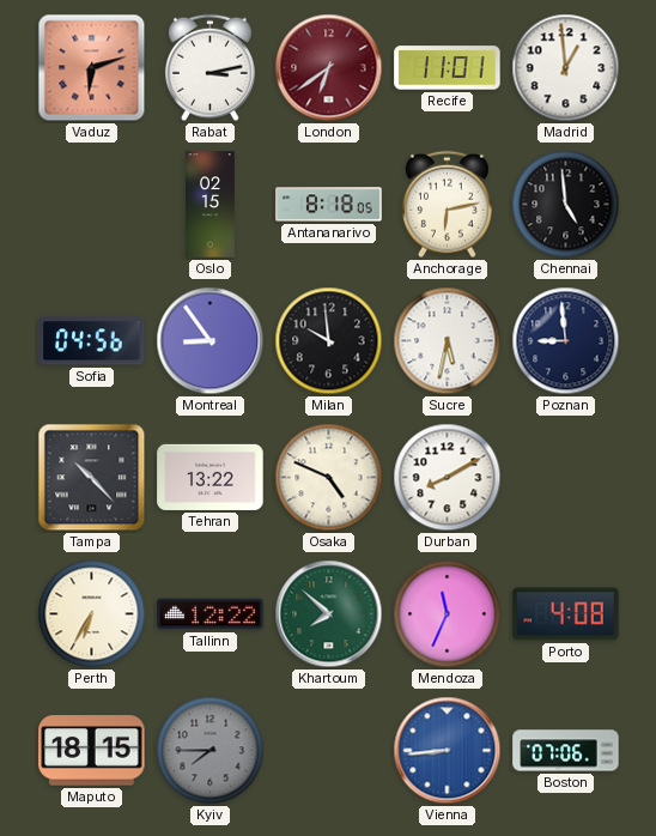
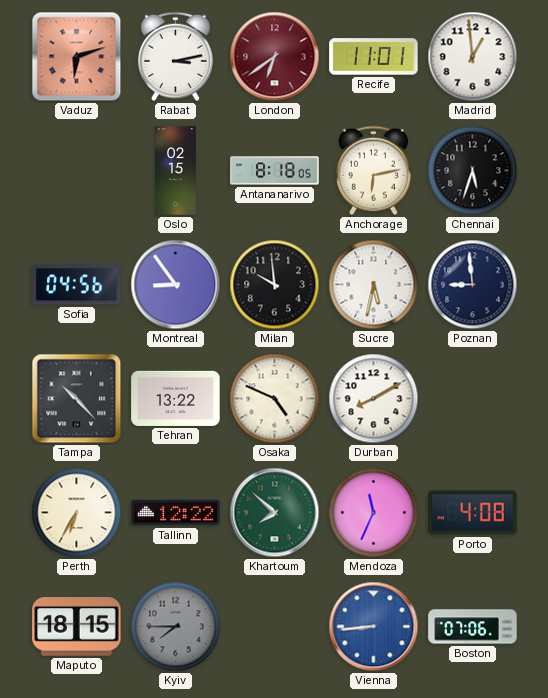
Chennai: 4:59 -> 5:33 (473, 171)
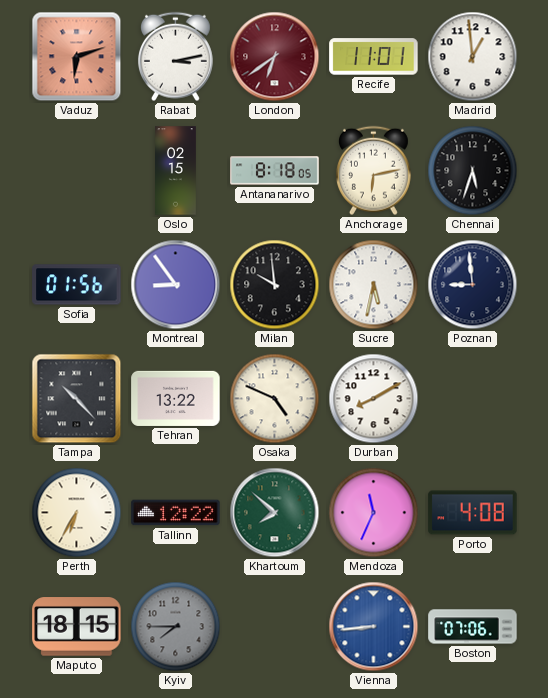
Sofia: 04:56 -> 01:56 (77, 285)
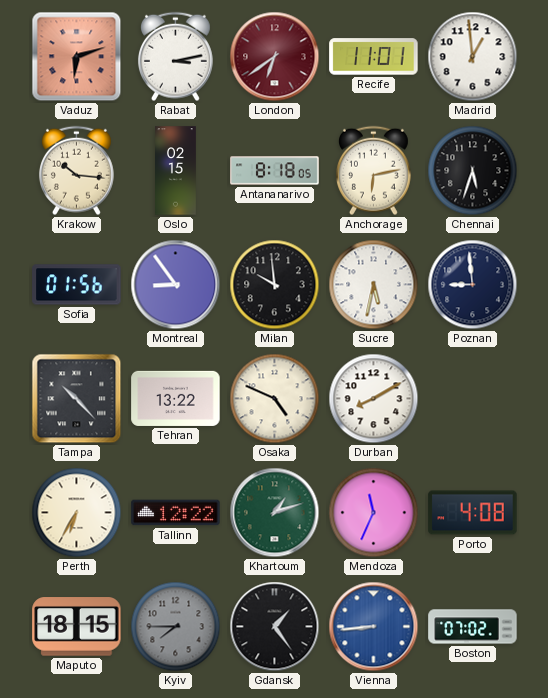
Krakow: none -> 10:16 (76, 171)
Khartoum: 7:52 -> 1:12 (275, 513)
Gdansk: none -> 1:24 (275, 627)
Boston: 07:06 -> 07:02 (473, 627)
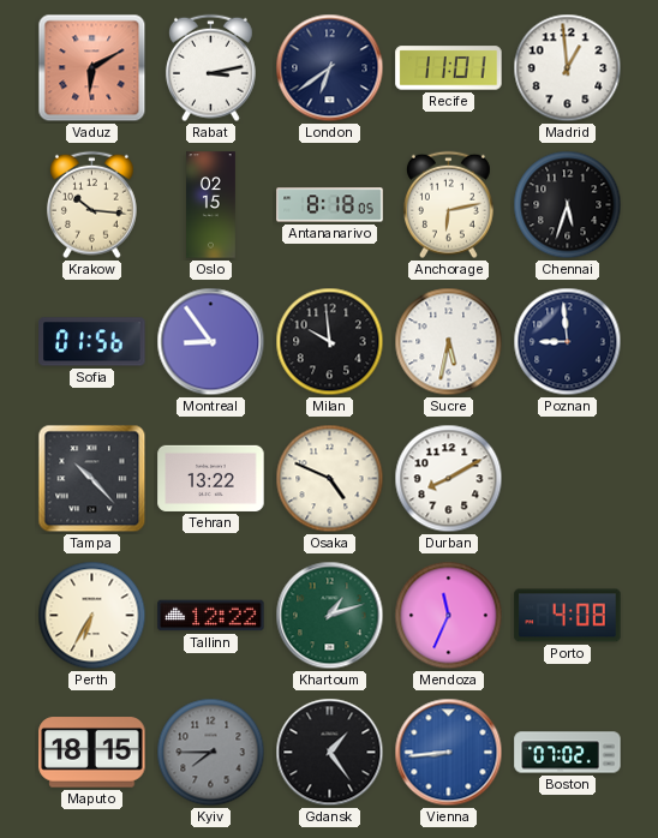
Vaduz: 6:12 -> 6:10 (92, 68)
London dial: burgundy -> navy (330, 68)
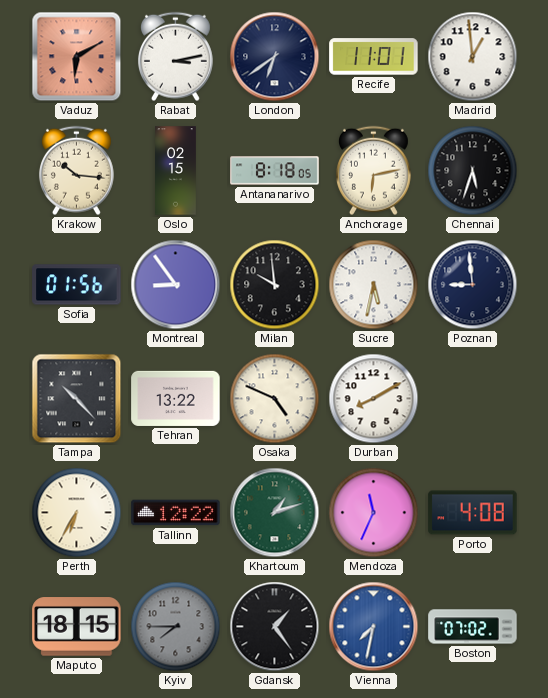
Vienna: 8:44 -> 7:32 (374, 627)
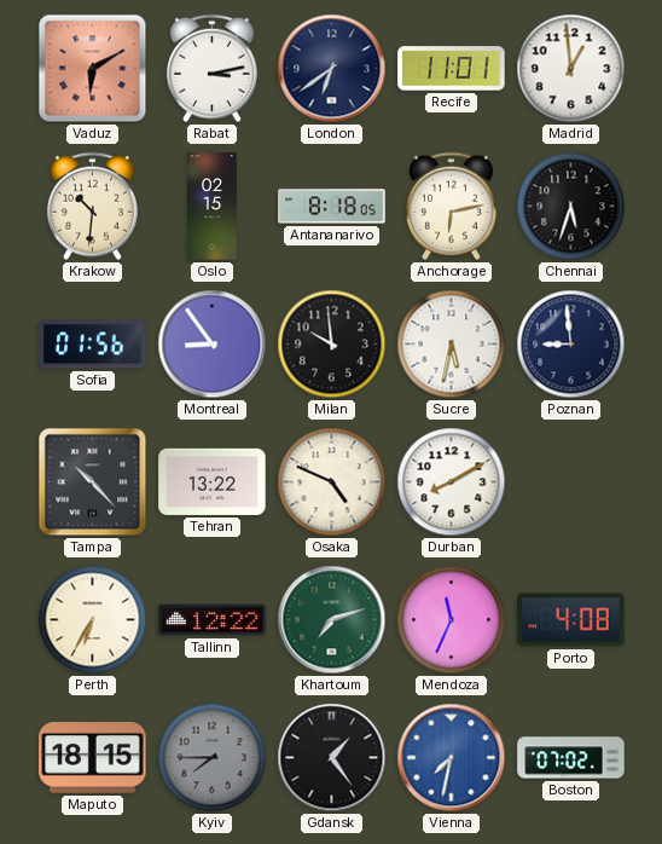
Krakow: 10:16 -> 10:31 (92, 207)
Khartoum: 1:12 -> 7:12 (332, 620)
